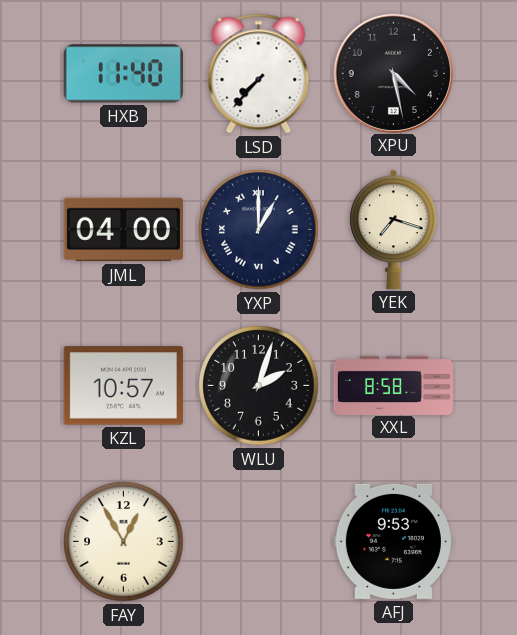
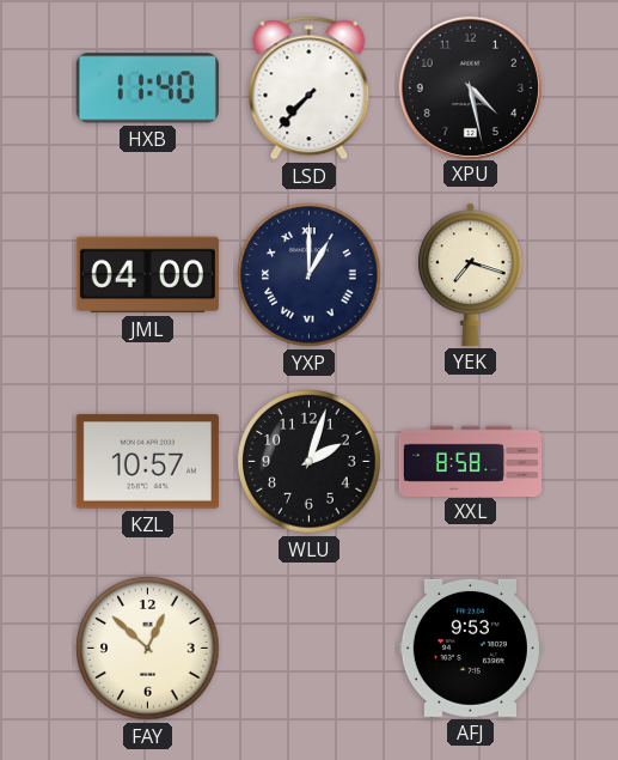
FAY: 12:55 -> 12:52 (148, 649)
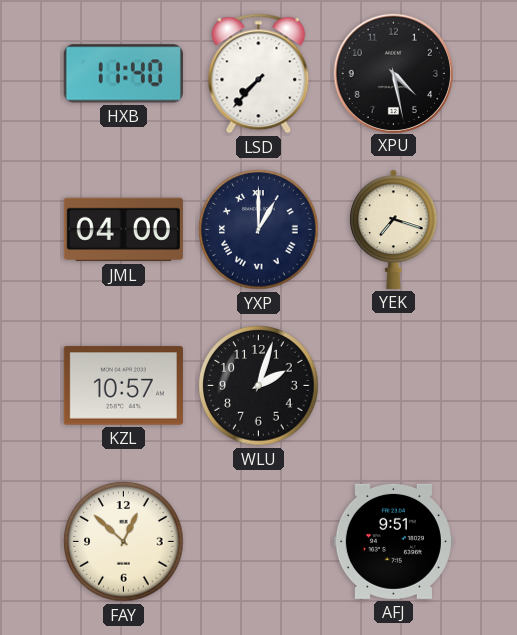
XXL: 8:58 -> none (470, 461)
AFJ: 9:53 -> 9:51 (393, 541)
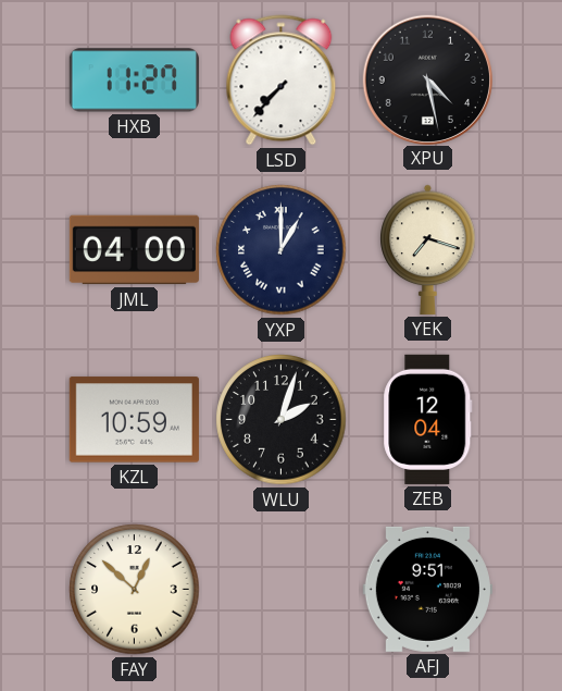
HXB: 11:40 -> 11:27 (134, 81)
KZL: 10:57 -> 10:59 (134, 420)
ZEB: none -> 12:04 (428, 419)
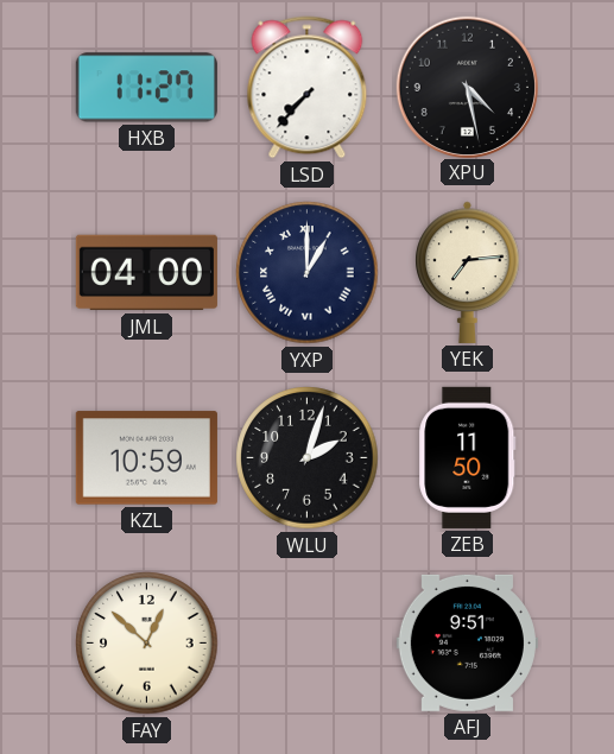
YEK: 7:18 -> 7:14 (468, 272)
ZEB: 12:04 -> 11:50 (468, 457)
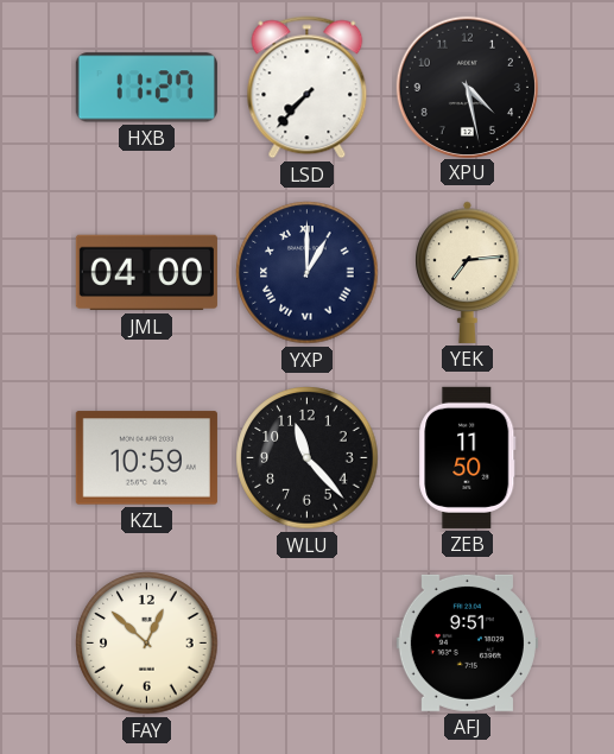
WLU: 2:03 -> 11:23 (308, 458)
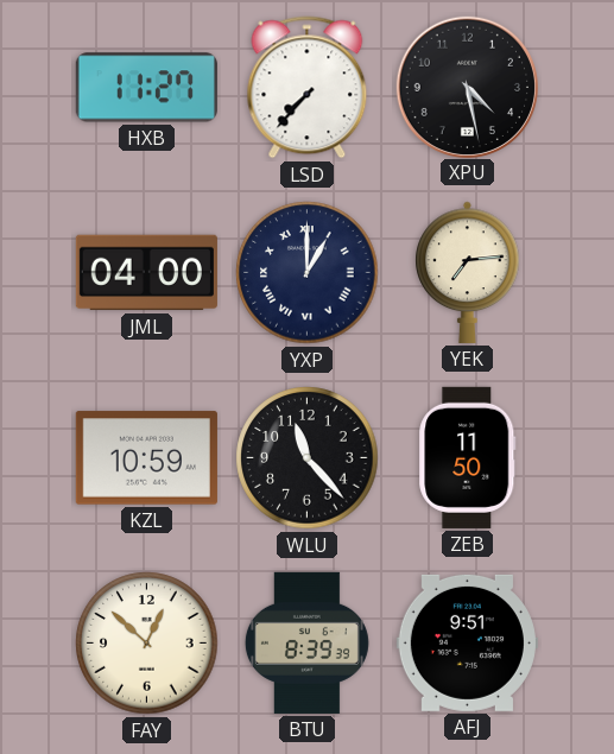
BTU: none -> 8:39 (306, 642)
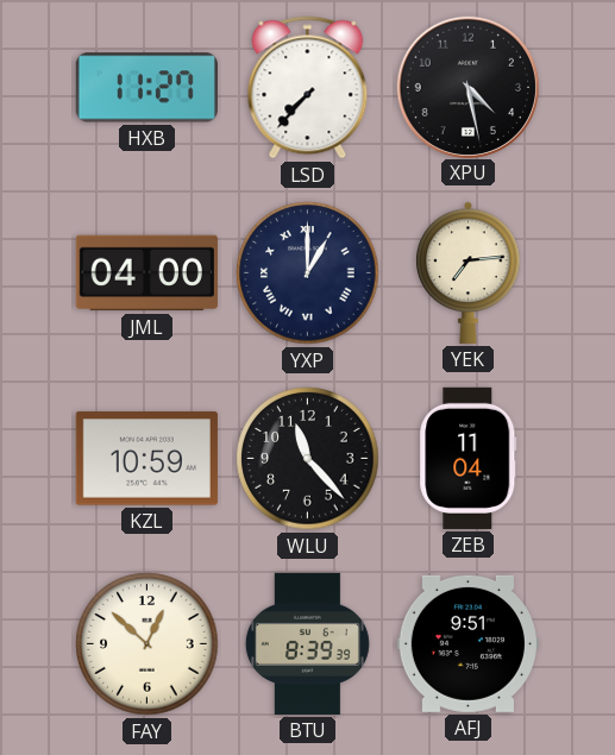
ZEB: 11:50 -> 11:04 (469, 458)
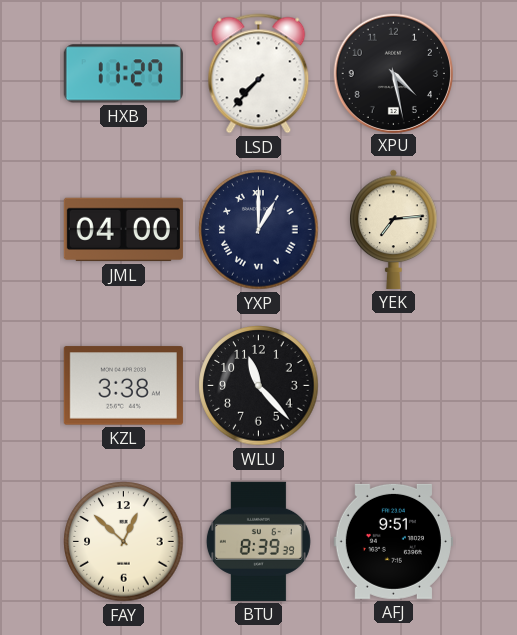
KZL: 10:59 -> 3:38 (123, 386)
ZEB: 11:04 -> none (469, 458)
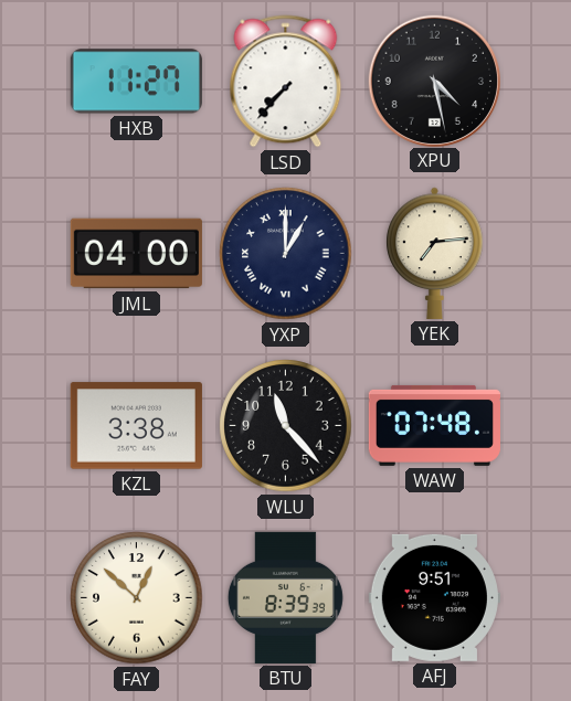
WAW: none -> 07:48 (434, 425)
